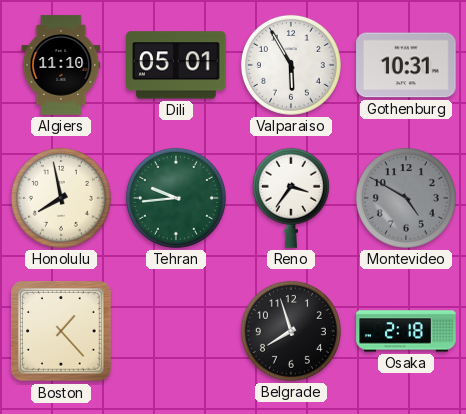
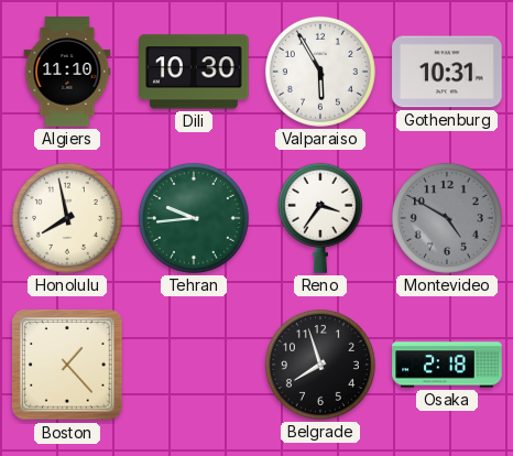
Dili: 05:01 -> 10:30 (194, 72)
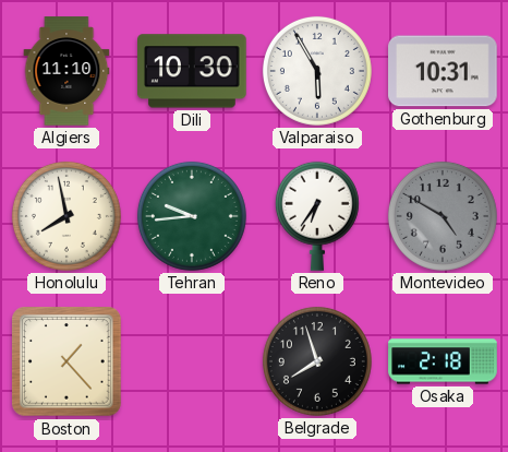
Reno: 3:36 -> 6:36 (317, 216)
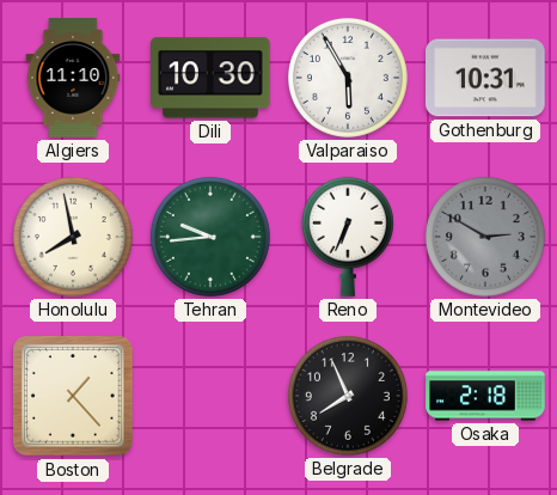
Reno: 6:36 -> 6:34 (348, 237)
Montevideo: 4:50 -> 2:50 (485, 237)
Belgrade: 7:57 -> 7:56 (348, 396)
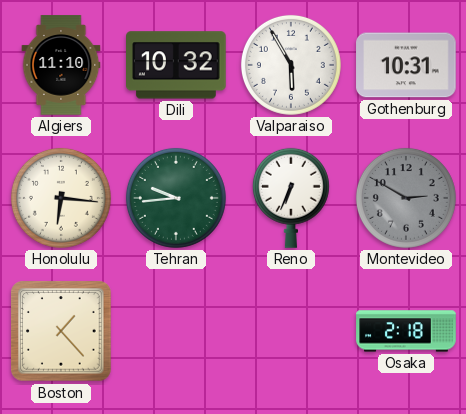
Dili: 10:30 -> 10:32 (176, 65)
Honolulu: 7:58 -> 6:16 (61, 198)
Belgrade: 7:56 -> none (348, 396)
